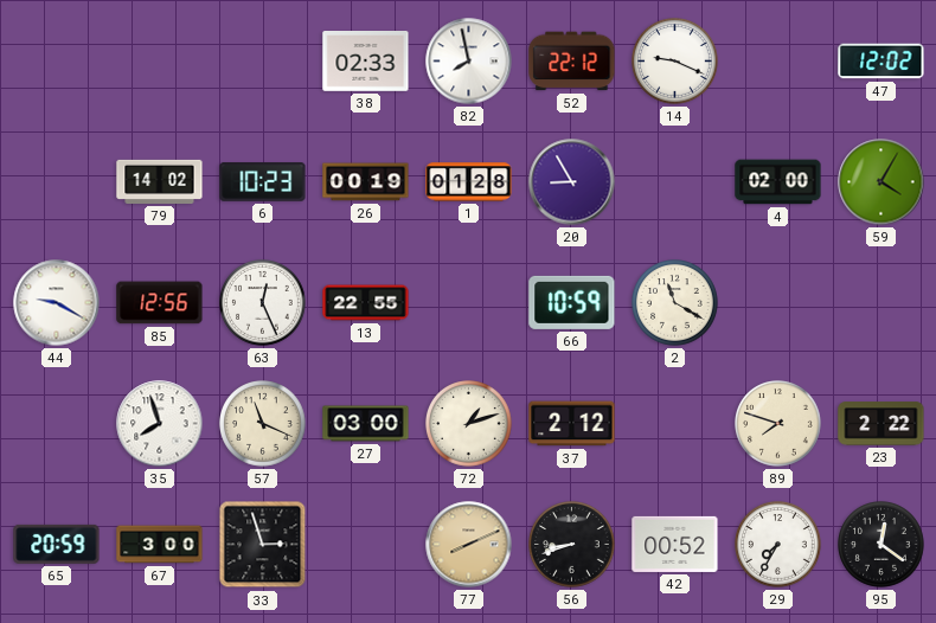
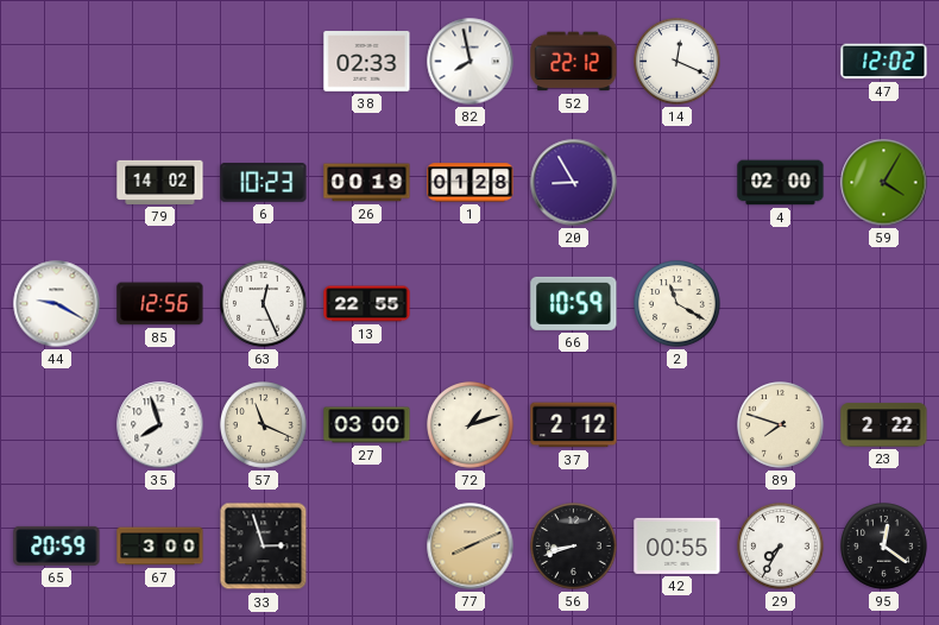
14: 9:19 -> 12:19 (678, 62)
42: 00:52 -> 00:55 (678, 545)
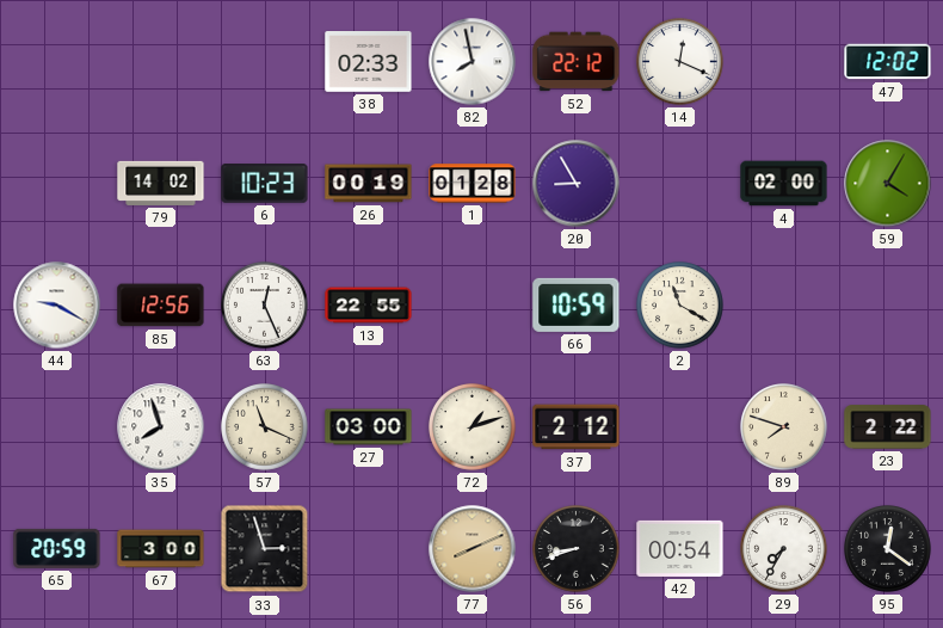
42: 00:55 -> 00:54 (680, 548)
